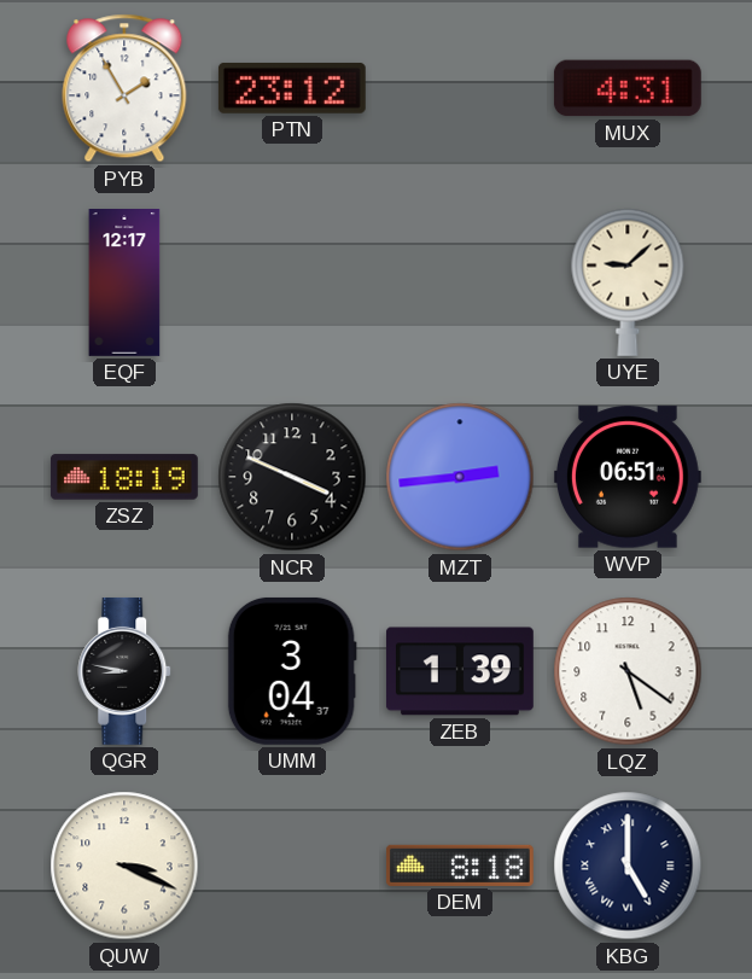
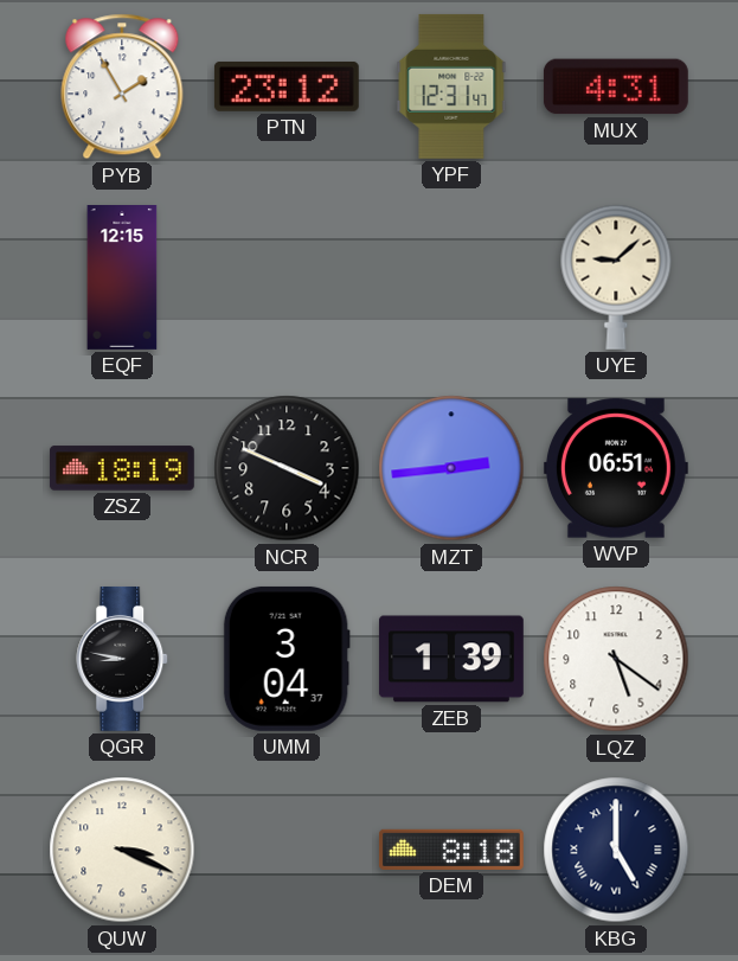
YPF: none -> 12:31 (451, 87)
EQF: 12:17 -> 12:15 (122, 278)
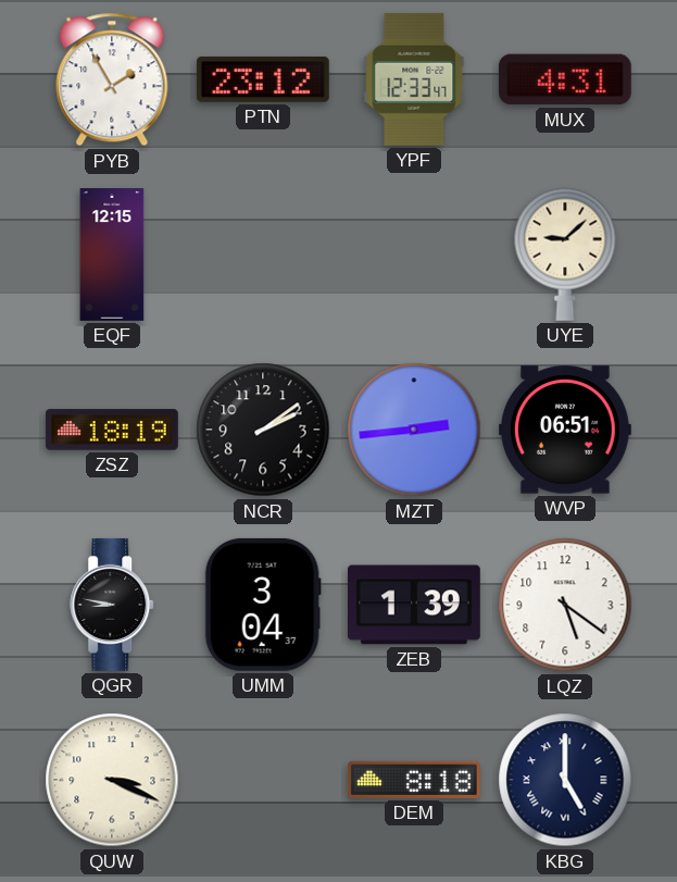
YPF: 12:31 -> 12:33 (414, 79)
NCR: 3:49 -> 2:09 (263, 430)
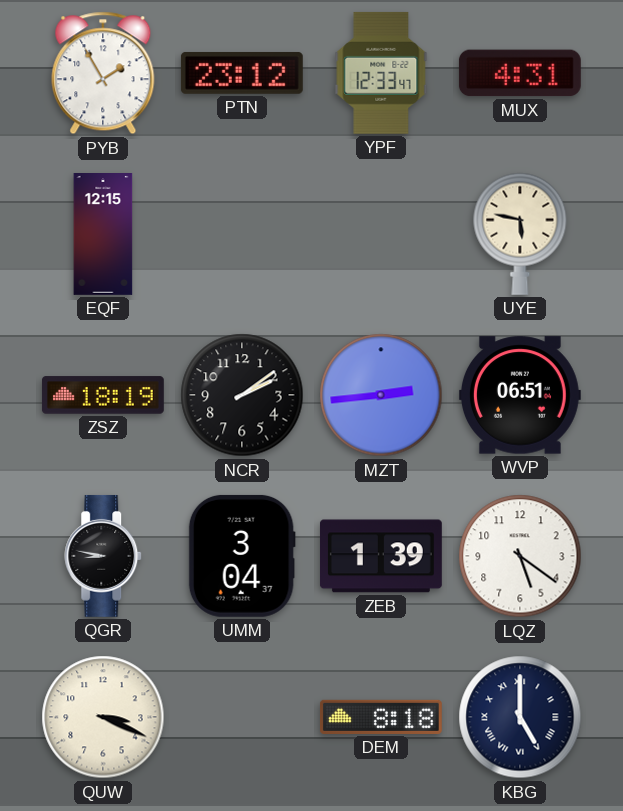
UYE: 9:08 -> 5:47 (520, 234)
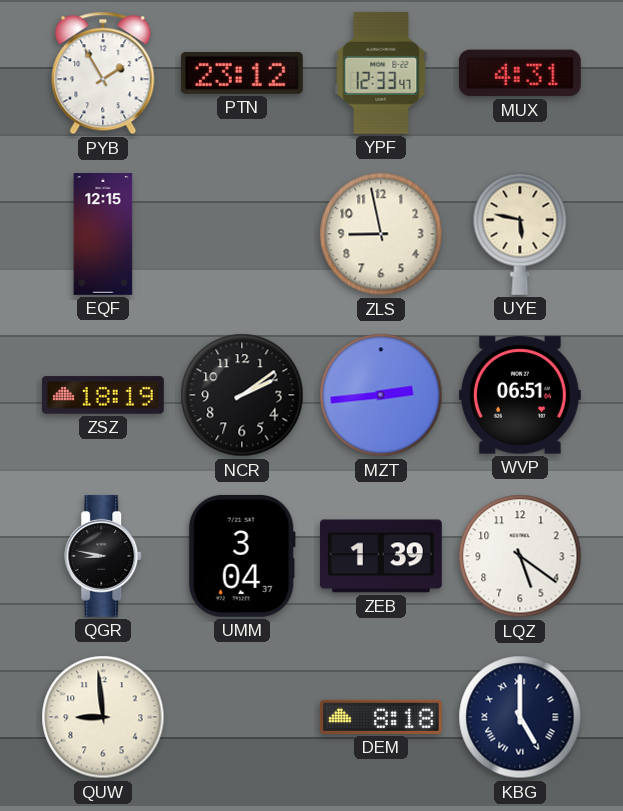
ZLS: none -> 8:58 (381, 234)
QUW: 3:19 -> 8:59 (103, 717)
